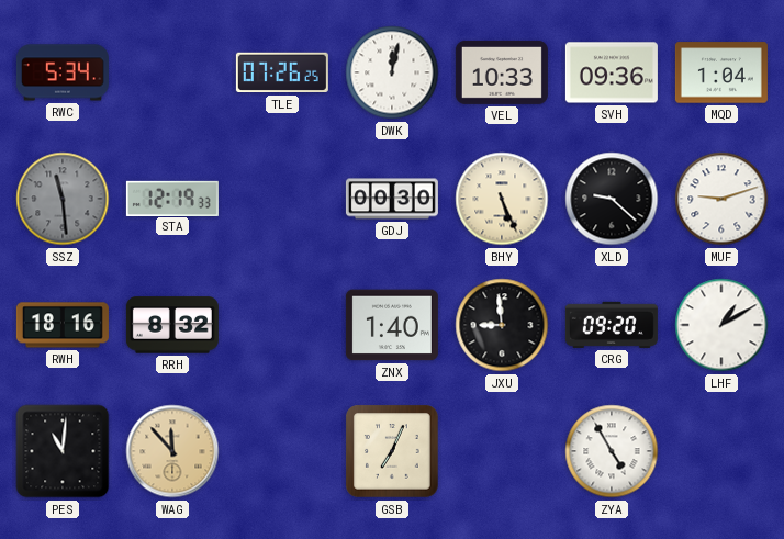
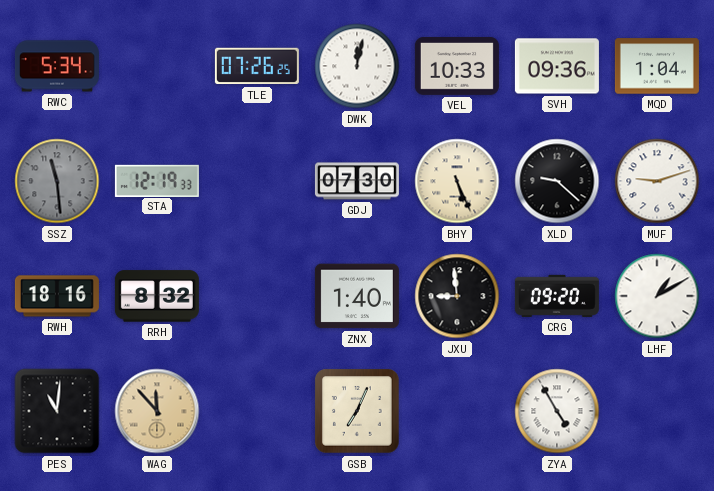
GDJ: 00:30 -> 07:30 (357, 181)
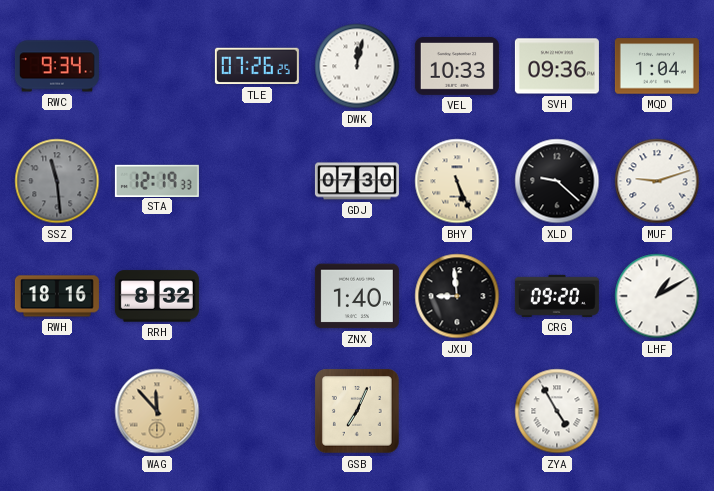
RWC: 5:34 -> 9:34 (57, 66)
PES: 11:01 -> none (57, 411)
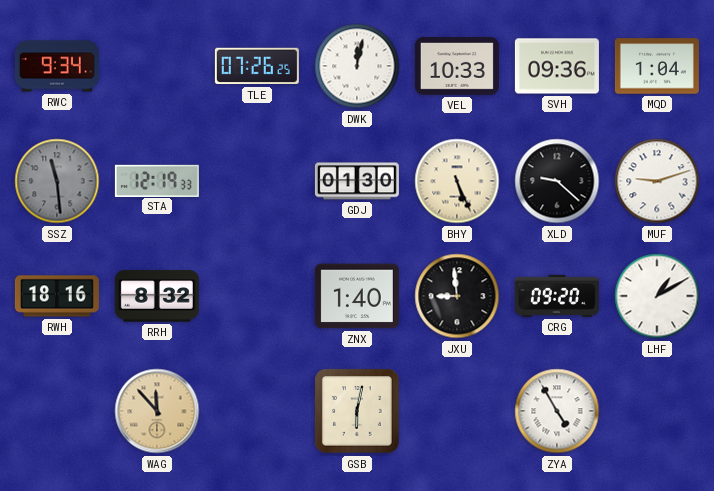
GDJ: 07:30 -> 01:30 (357, 181)
GSB: 7:04 -> 6:02 (357, 411)
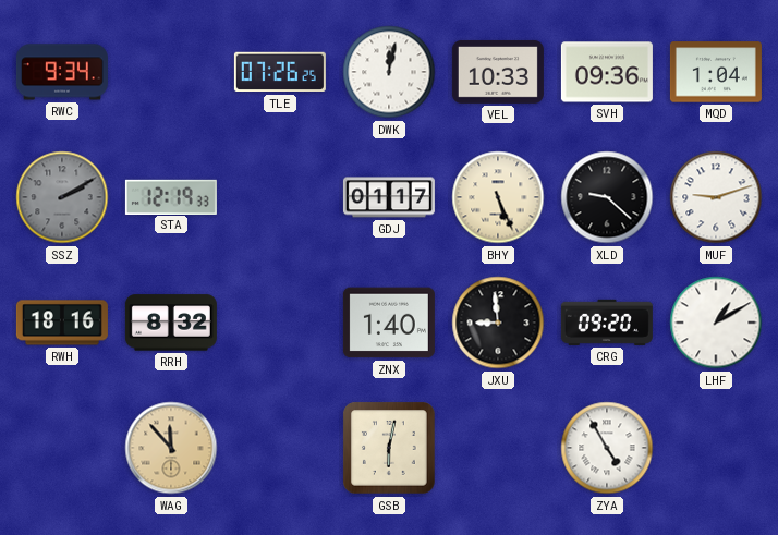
SSZ: 11:29 -> 2:10 (62, 197)
GDJ: 01:30 -> 01:17 (389, 197)
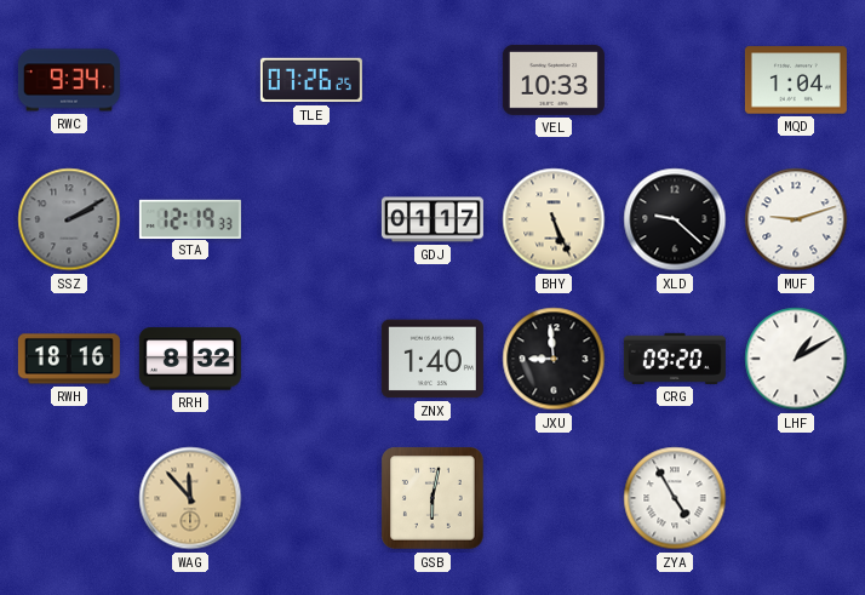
DWK: 12:02 -> none (389, 72)
SVH: 09:36 -> none (607, 72)
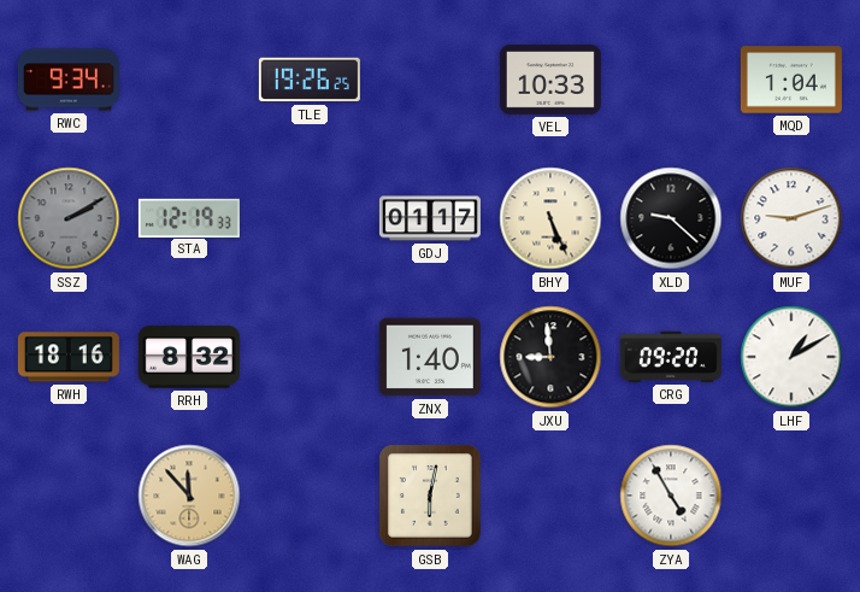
TLE: 07:26 -> 19:26 (310, 80)
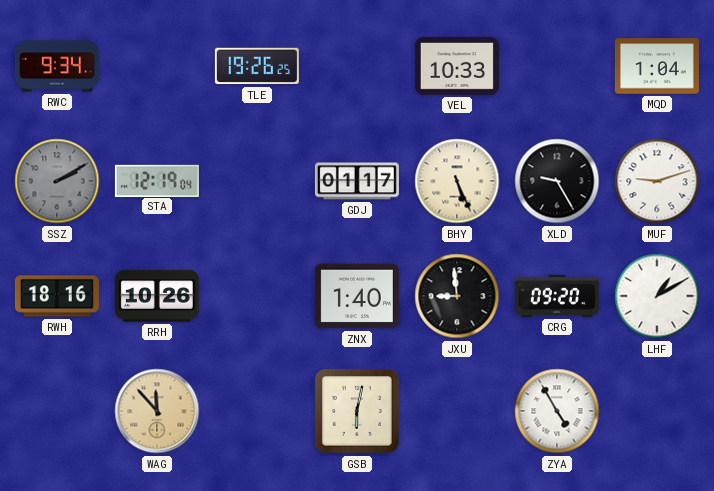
STA: 12:19:33 -> 12:19:04 (157, 180)
XLD: 9:22 -> 9:25 (557, 181)
RRH: 8:32 -> 10:26 (157, 296)
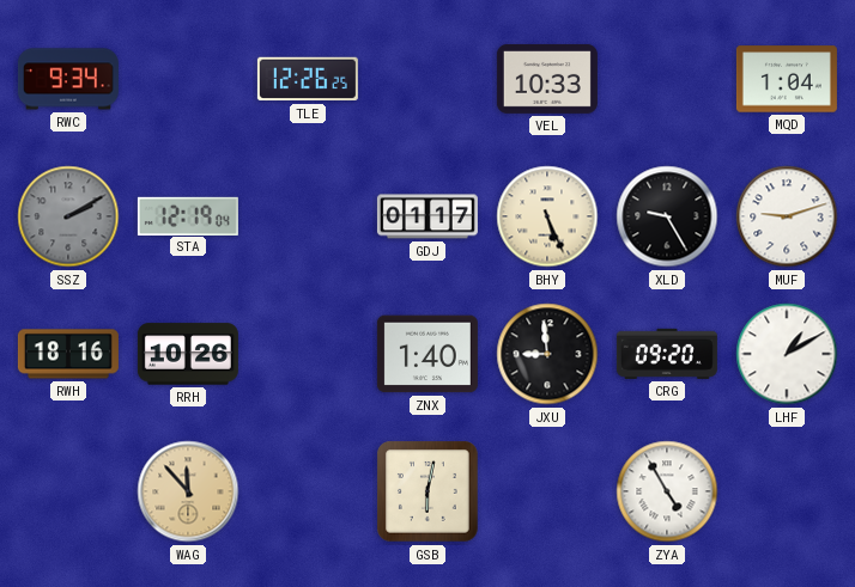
TLE: 19:26 -> 12:26 (308, 79)
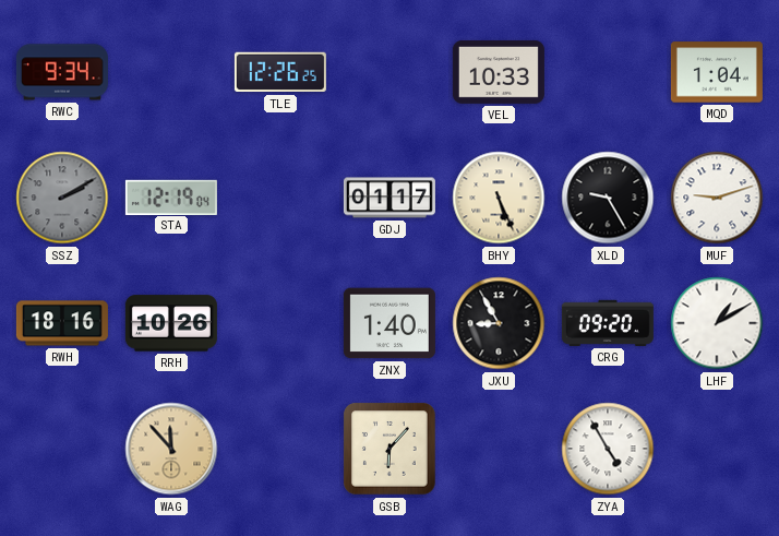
JXU: 8:59 -> 8:55 (499, 323)
GSB: 6:02 -> 6:07 (389, 449)
